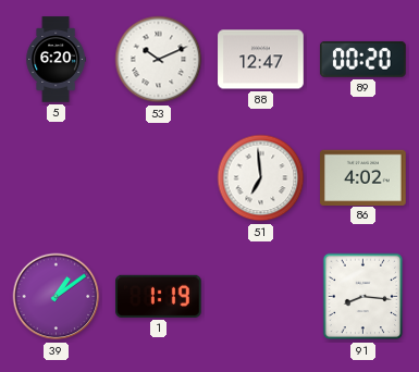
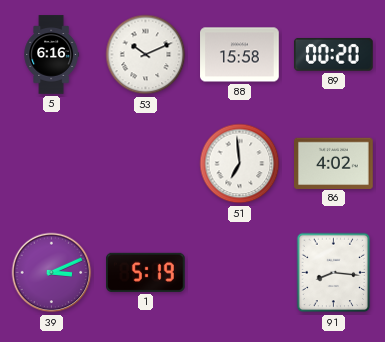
5: 6:20 -> 6:16 (52, 55)
88: 12:47 -> 15:58 (240, 55)
39: 1:09 -> 3:11 (52, 273)
1: 1:19 -> 5:19 (146, 272)
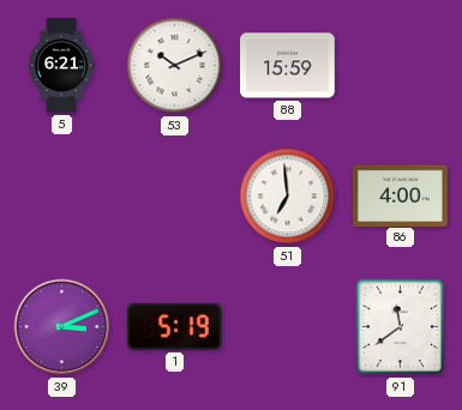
5: 6:16 -> 6:21 (62, 66)
88: 15:58 -> 15:59 (288, 66)
89: 00:20 -> none (334, 54)
86: 4:02 -> 4:00 (401, 195)
91: 8:16 -> 11:39 (401, 327)
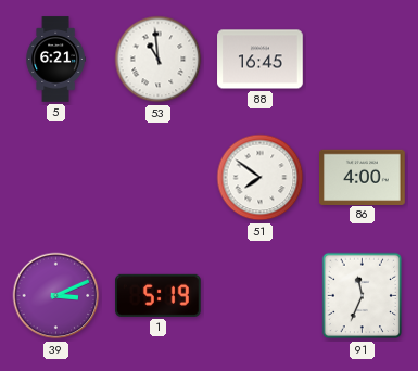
53: 10:11 -> 10:59 (159, 60)
88: 15:59 -> 16:45 (261, 60)
51: 6:59 -> 7:51 (261, 178)
91: 11:39 -> 11:34 (363, 296)
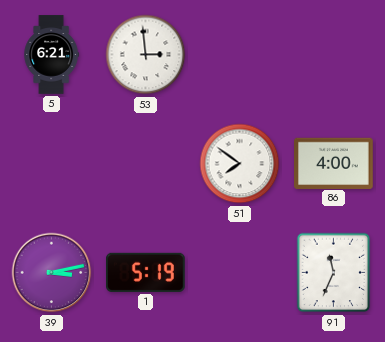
53: 10:59 -> 2:59 (146, 55)
88: 16:45 -> none (261, 60)
39: 3:11 -> 3:13 (52, 273)
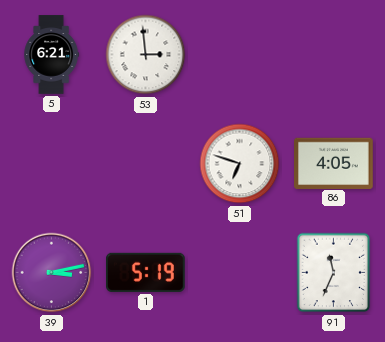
51: 7:51 -> 6:48 (240, 164)
86: 4:00 -> 4:05 (334, 163)
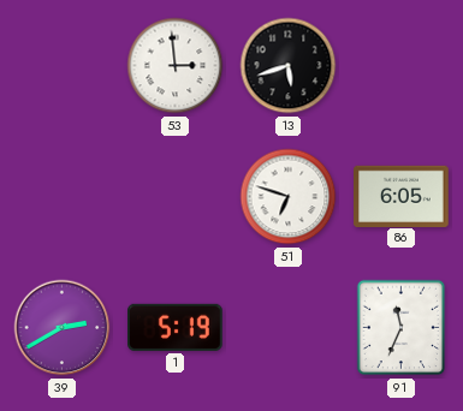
5: 6:21 -> none (52, 55)
13: none -> 5:42 (289, 66)
86: 4:05 -> 6:05 (402, 196)
39: 3:13 -> 2:40 (63, 328)
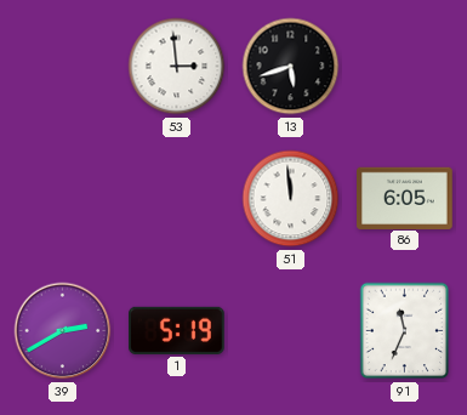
51: 6:48 -> 11:59 (291, 199)
